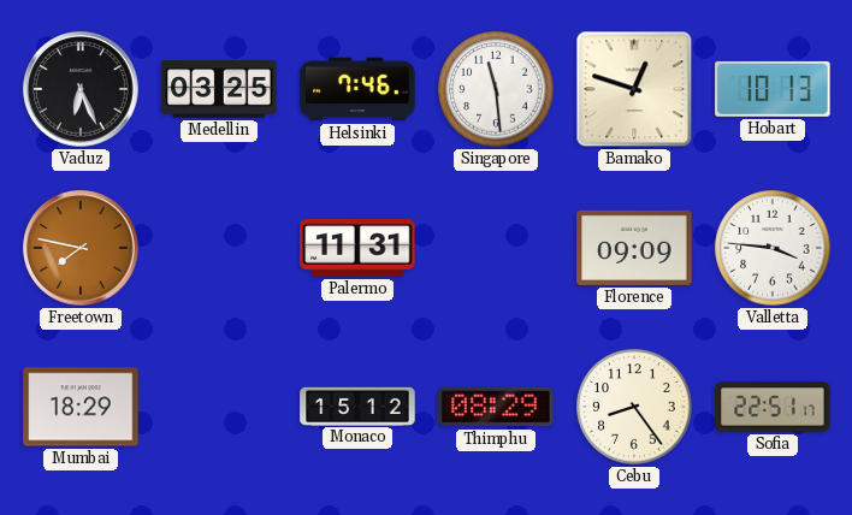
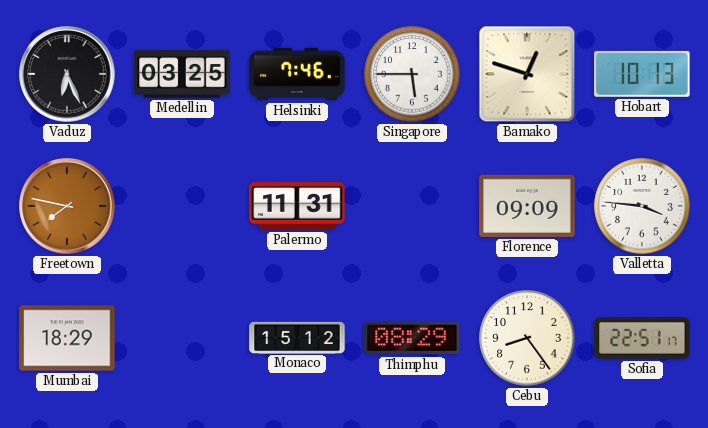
Singapore: 11:29 -> 5:45 (412, 74)
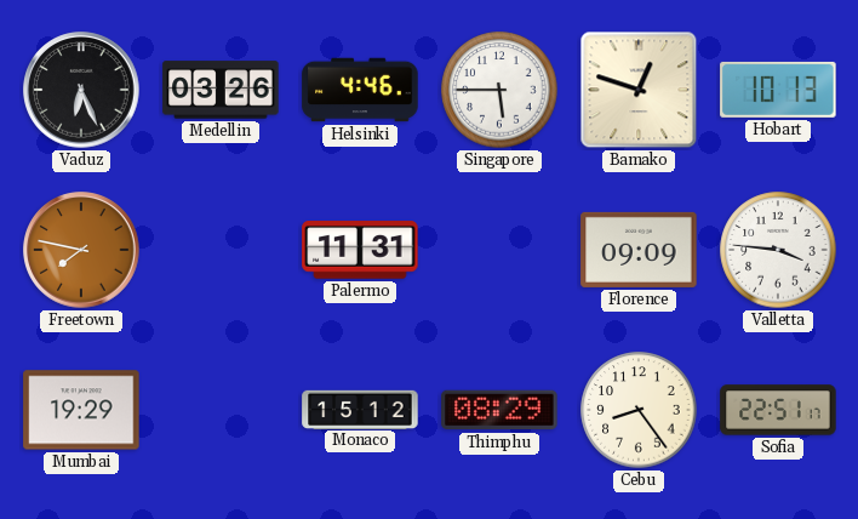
Medellin: 03:25 -> 03:26 (221, 90)
Helsinki: 7:46 -> 4:46 (360, 90)
Mumbai: 18:29 -> 19:29 (81, 410)
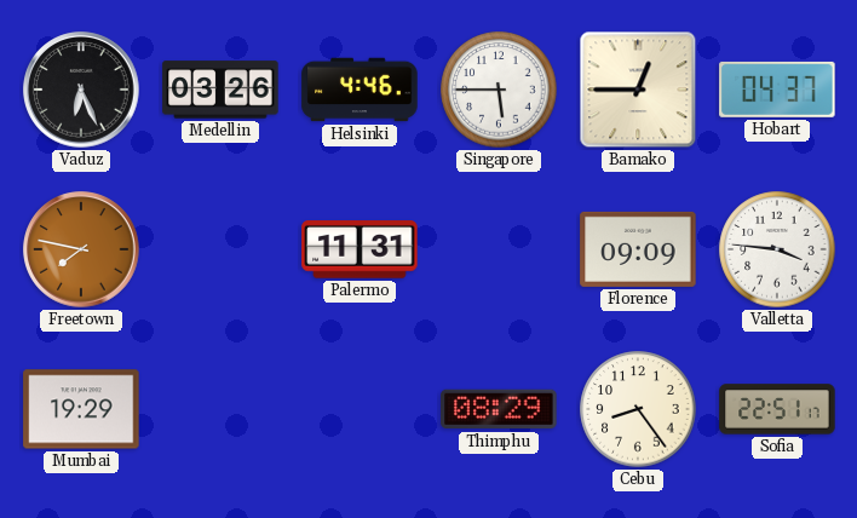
Bamako: 12:48 -> 12:45 (638, 90)
Hobart: 10:13 -> 04:37 (777, 90)
Monaco: 15:12 -> none (360, 409)
